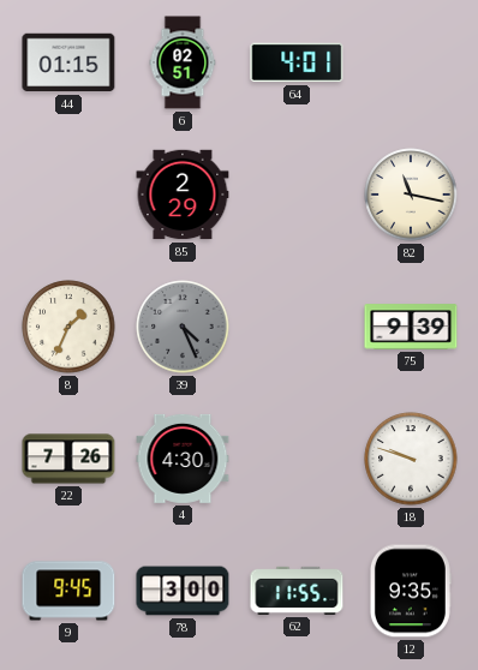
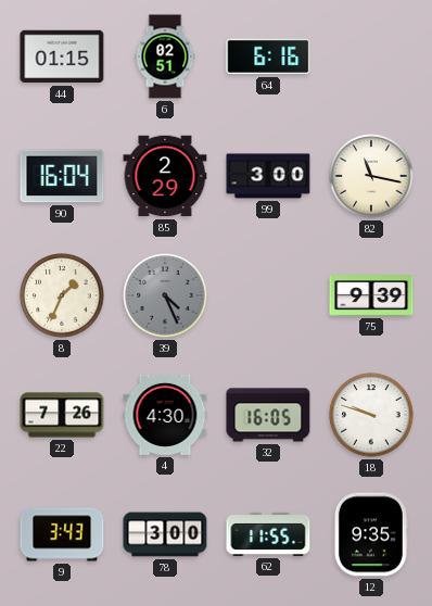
64: 4:01 -> 6:16 (268, 56)
90: none -> 16:04 (62, 176)
99: none -> 3:00 (268, 176)
32: none -> 16:05 (268, 415)
9: 9:45 -> 3:43 (62, 534)
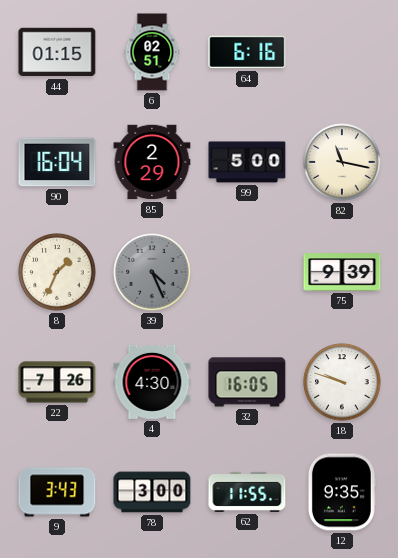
99: 3:00 -> 5:00 (247, 162)
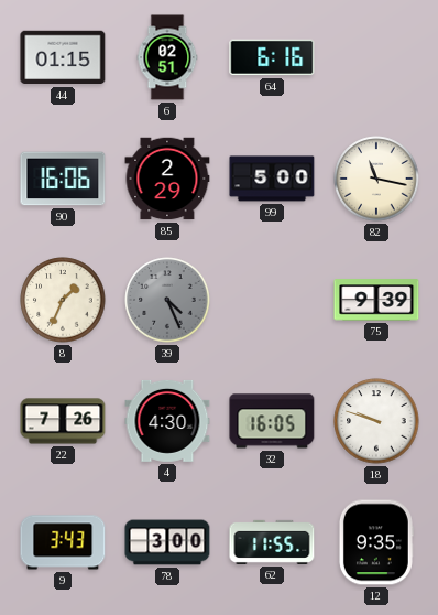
90: 16:04 -> 16:06 (63, 179)
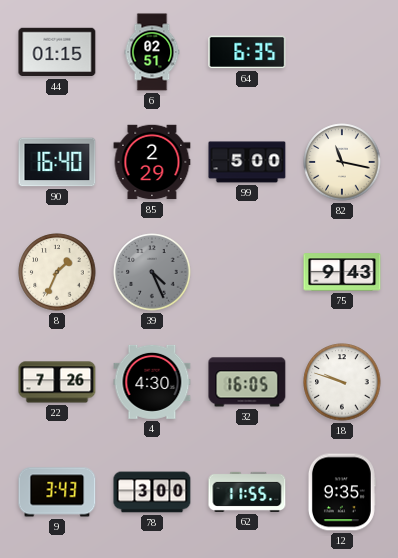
64: 6:16 -> 6:35 (247, 52)
90: 16:06 -> 16:40 (57, 162)
75: 9:39 -> 9:43 (342, 272)
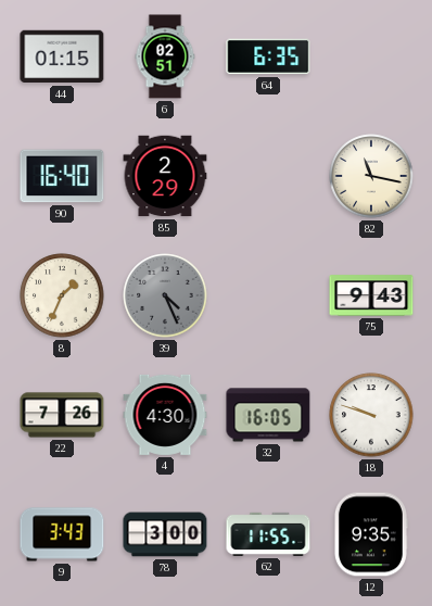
99: 5:00 -> none (247, 162)
